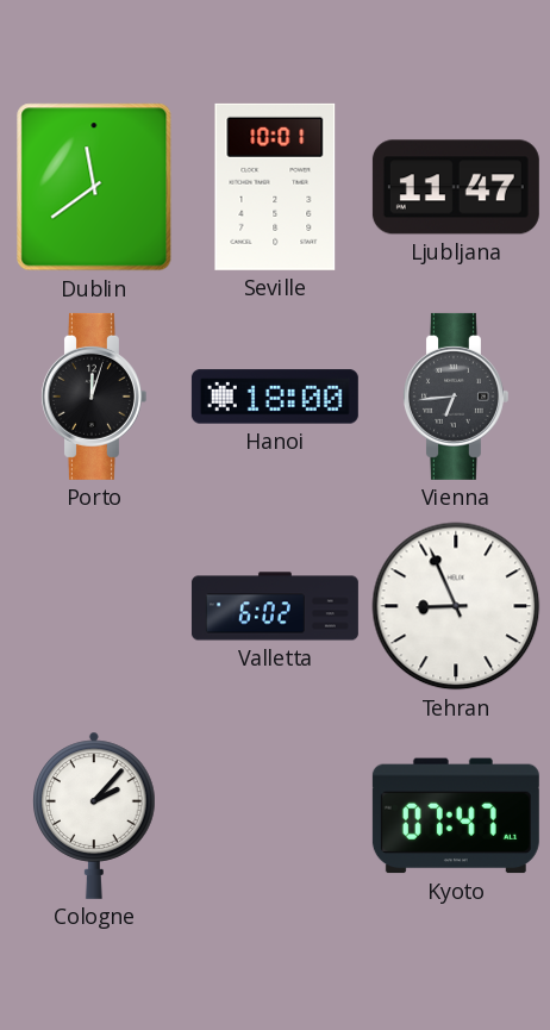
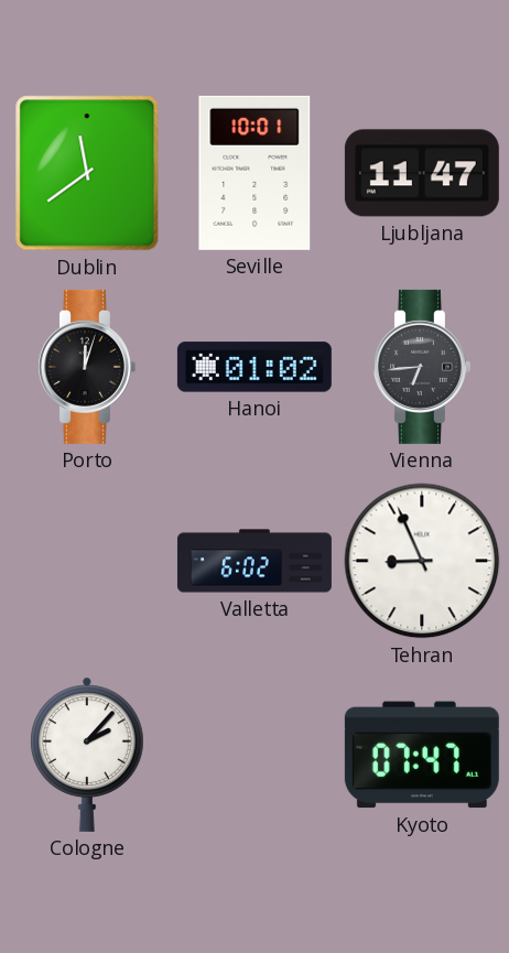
Hanoi: 18:00 -> 01:02 (254, 367)
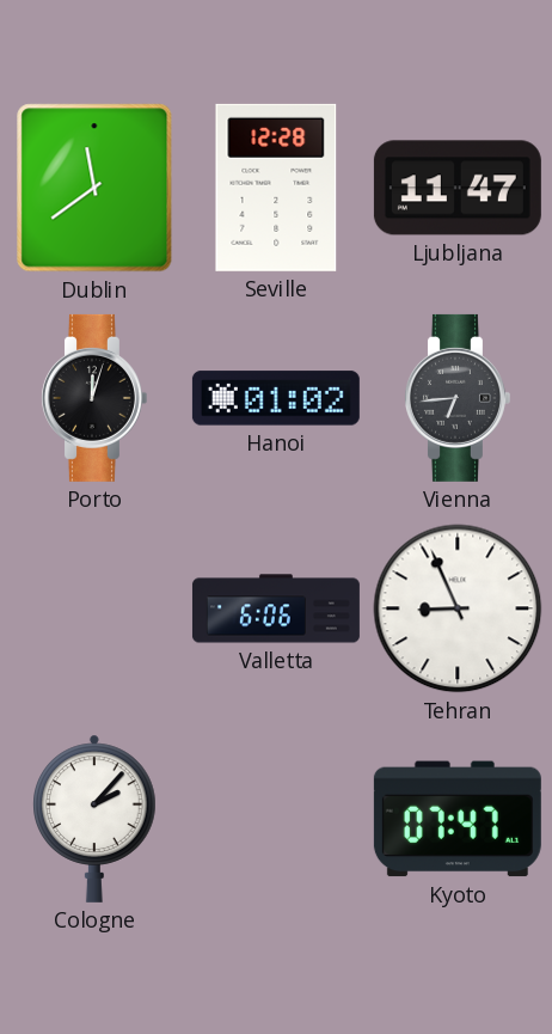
Seville: 10:01 -> 12:28 (276, 188)
Valletta: 6:02 -> 6:06 (276, 608)
